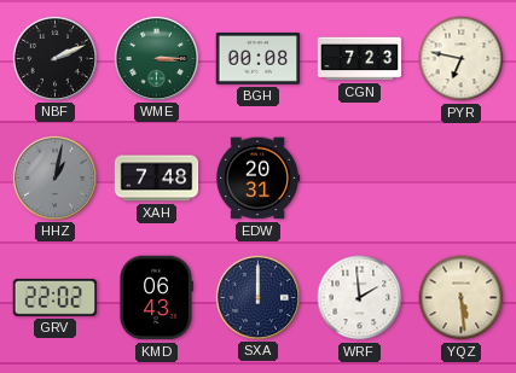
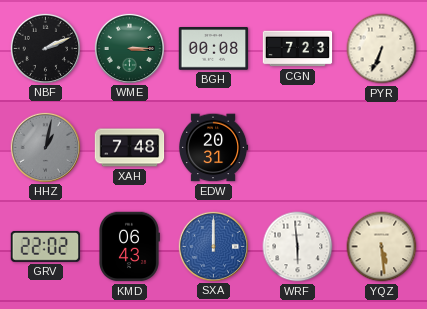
PYR: 6:47 -> 6:34 (382, 49)
SXA dial: navy -> blue (213, 246)
WRF: 1:59 -> 5:59 (298, 247)
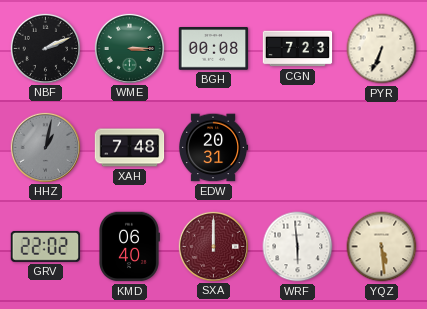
KMD: 06:43 -> 06:40 (130, 247)
SXA dial: blue -> burgundy (213, 246)
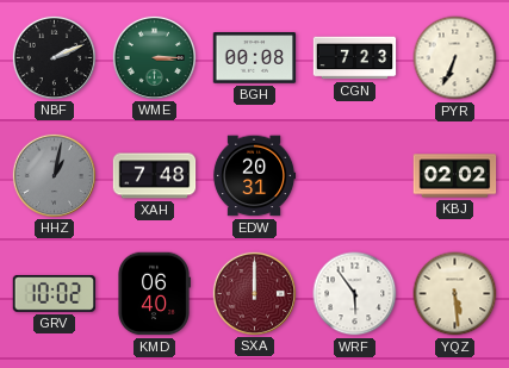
KBJ: none -> 02:02 (455, 176)
GRV: 22:02 -> 10:02 (55, 293)
WRF: 5:59 -> 5:54 (355, 294)
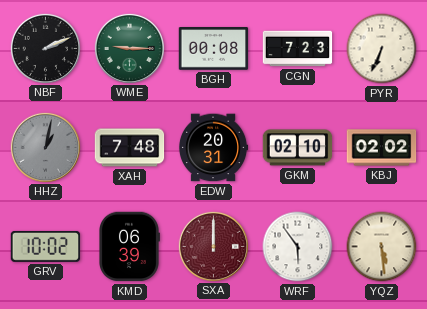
WME: 3:15 -> 9:15 (129, 48)
GKM: none -> 02:10 (298, 148)
KMD: 06:40 -> 06:39 (130, 247)
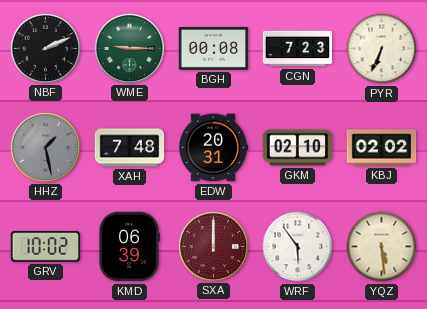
HHZ: 1:02 -> 1:28 (45, 147)
